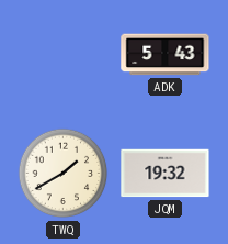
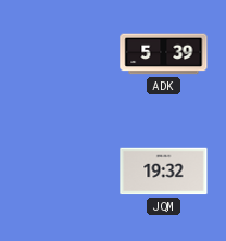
ADK: 5:43 -> 5:39 (164, 54)
TWQ: 1:40 -> none (64, 174)
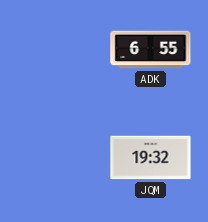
ADK: 5:39 -> 6:55 (151, 50)
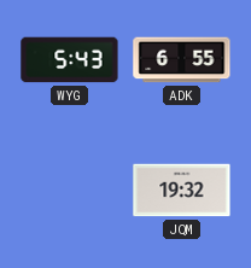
WYG: none -> 5:43 (70, 60)
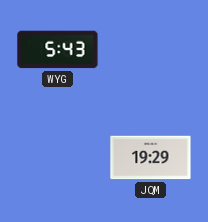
ADK: 6:55 -> none (182, 60)
JQM: 19:32 -> 19:29 (151, 158)
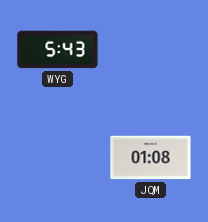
JQM: 19:29 -> 01:08 (151, 158)
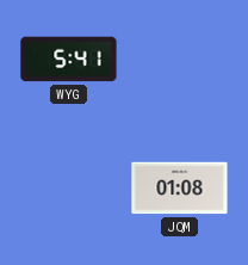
WYG: 5:43 -> 5:41 (69, 60)
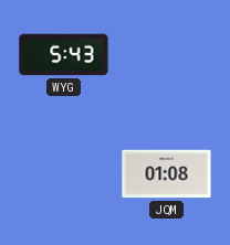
WYG: 5:41 -> 5:43 (64, 55)
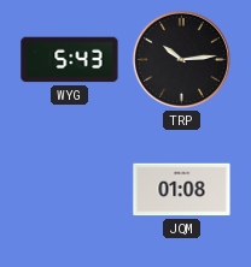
TRP: none -> 10:14 (181, 59)
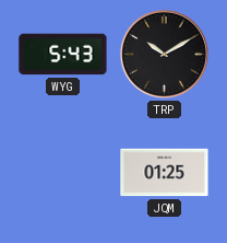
TRP: 10:14 -> 10:10 (164, 54)
JQM: 01:08 -> 01:25 (165, 173)
